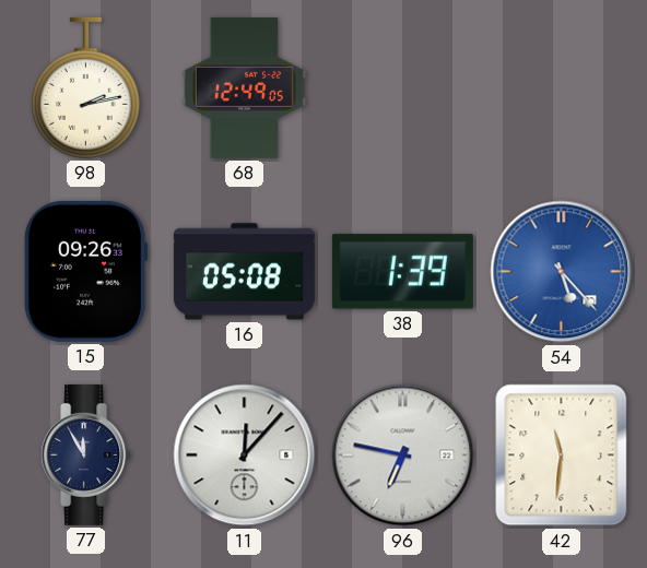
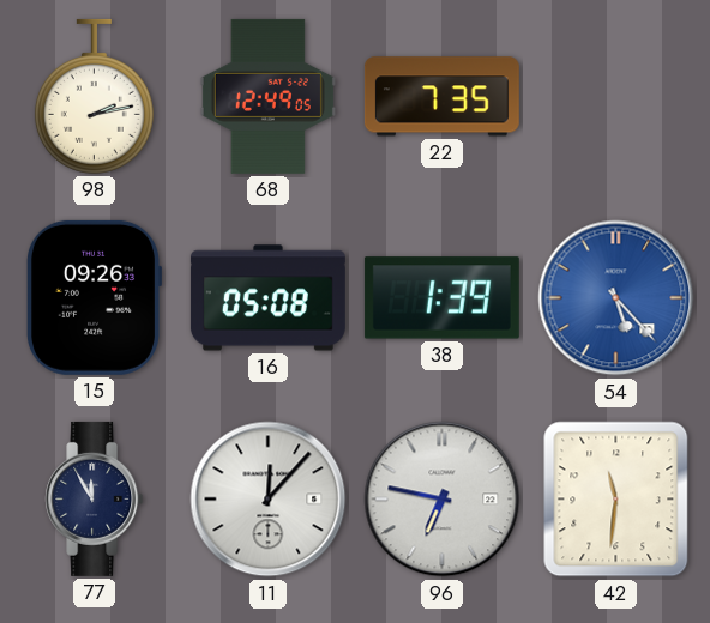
22: none -> 7:35 (441, 97)
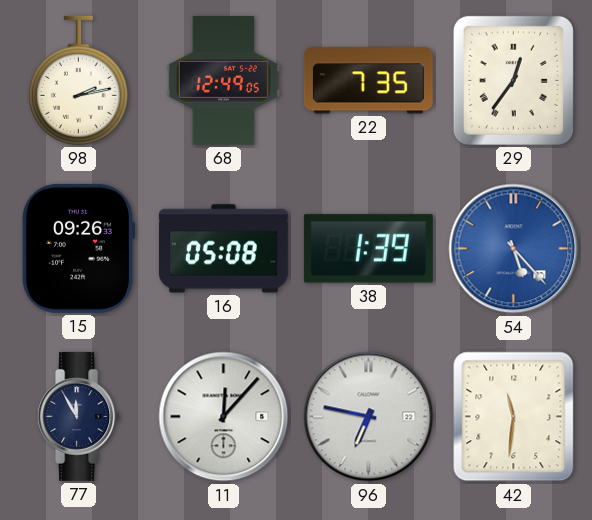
29: none -> 12:36 (513, 80)
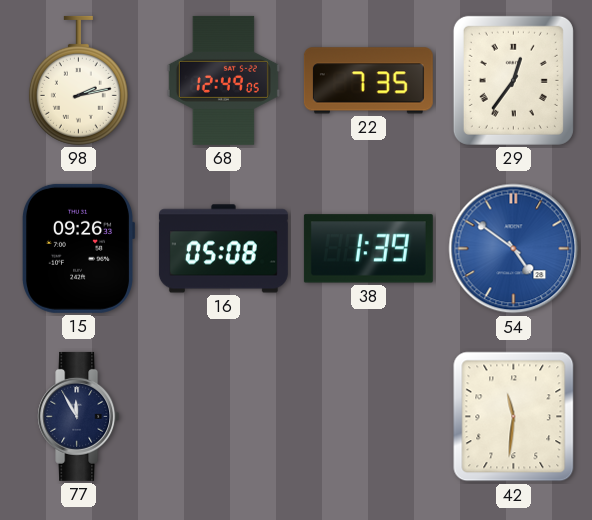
54: 5:23 -> 4:51 (514, 249)
11: 12:07 -> none (224, 417)
96: 6:47 -> none (369, 417)
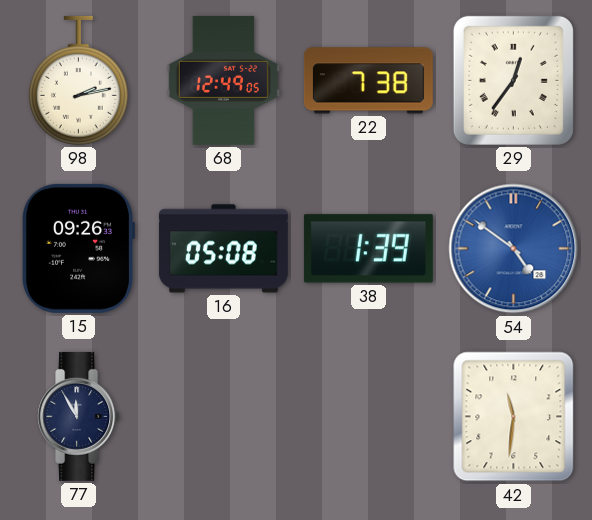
22: 7:35 -> 7:38 (368, 81)
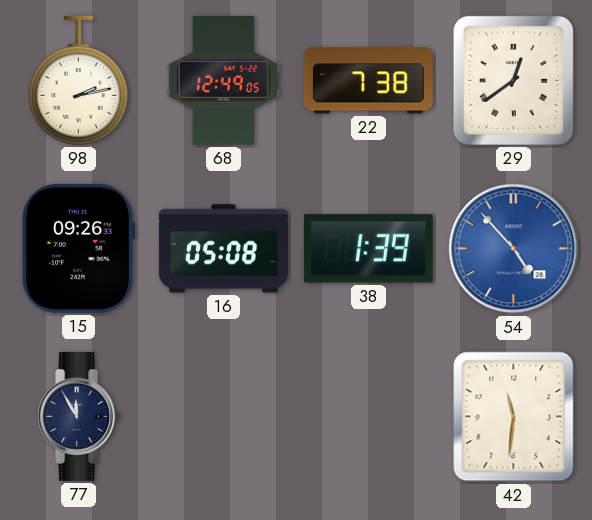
29: 12:36 -> 12:39 (513, 80)
54: 4:51 -> 4:53 (514, 249)
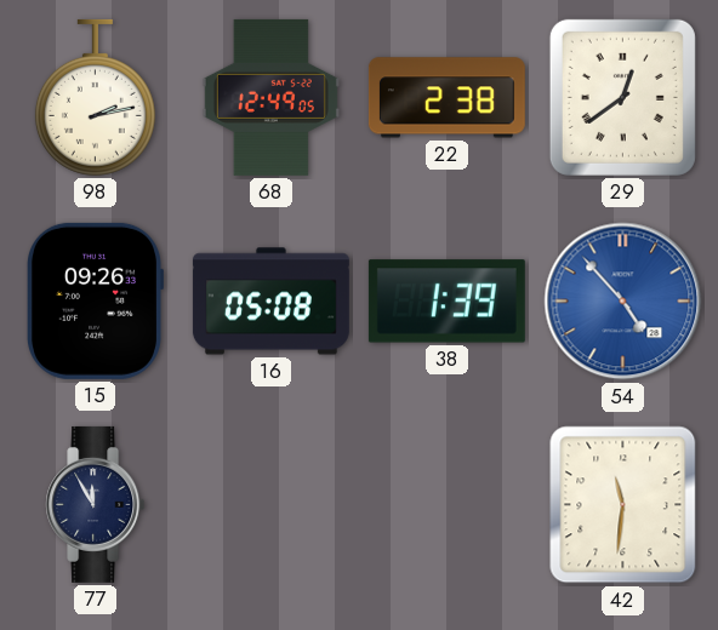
22: 7:38 -> 2:38 (446, 98)
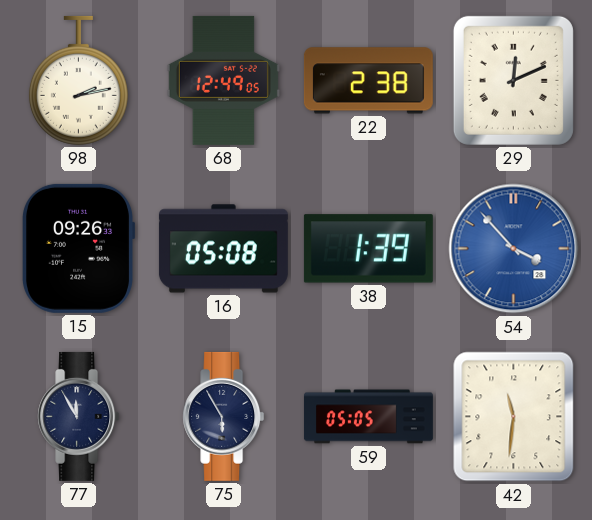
29: 12:39 -> 12:11 (513, 80)
54: 4:53 -> 3:53 (514, 249)
75: none -> 5:55 (224, 416)
59: none -> 05:05 (368, 417)
